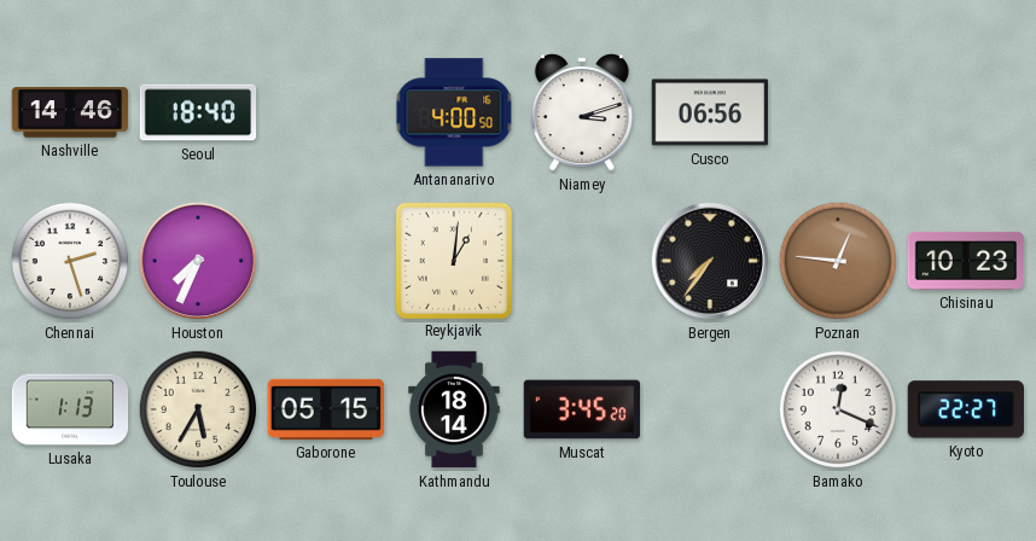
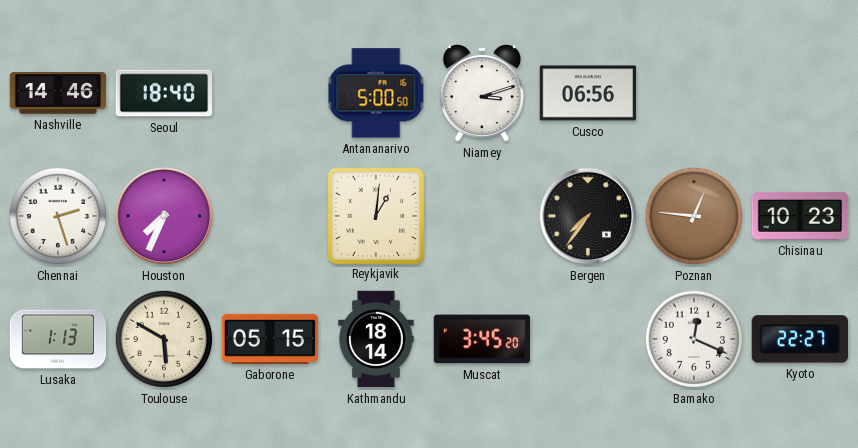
Antananarivo: 4:00 -> 5:00 (376, 93)
Toulouse: 5:35 -> 5:50 (164, 339)
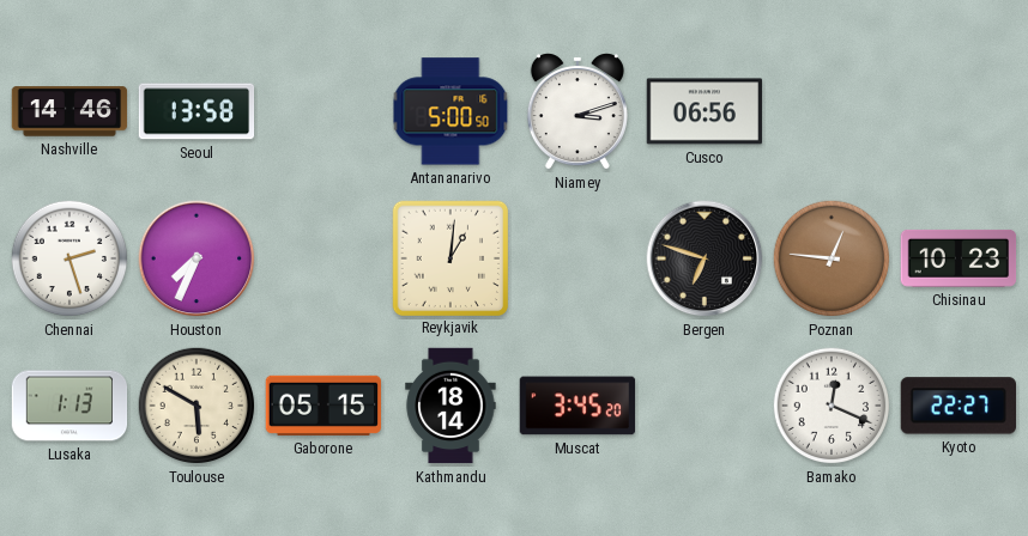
Seoul: 18:40 -> 13:58 (196, 111)
Bergen: 7:36 -> 6:48 (705, 258)
